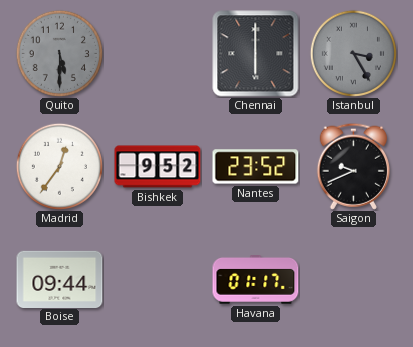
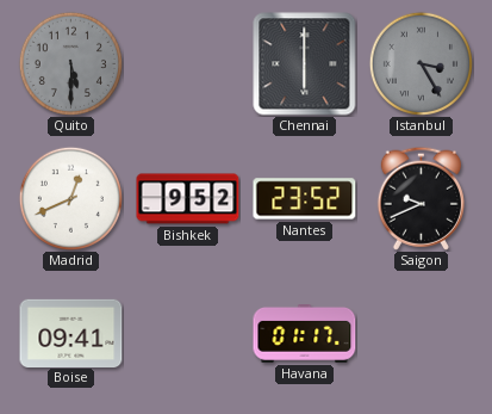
Madrid: 12:36 -> 12:41 (70, 198)
Boise: 09:44 -> 09:41 (71, 333)
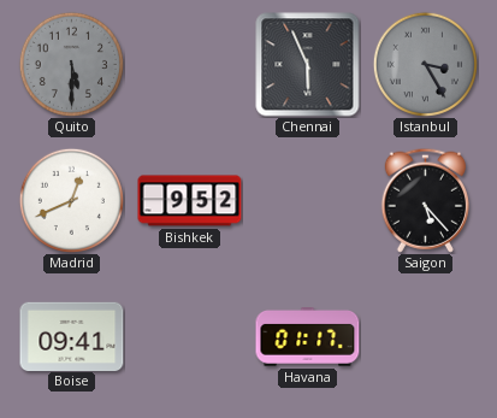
Chennai: 6:00 -> 5:56 (308, 65)
Nantes: 23:52 -> none (305, 199)
Saigon: 9:41 -> 5:23 (425, 200)
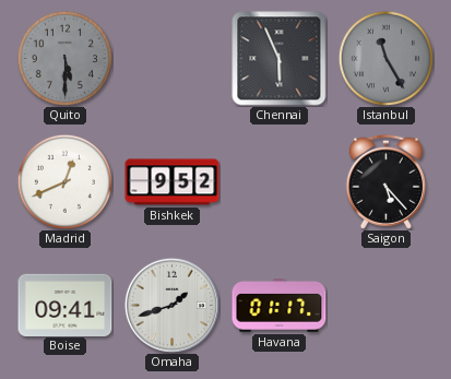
Istanbul: 3:25 -> 11:25 (385, 58)
Omaha: none -> 1:42 (171, 305)
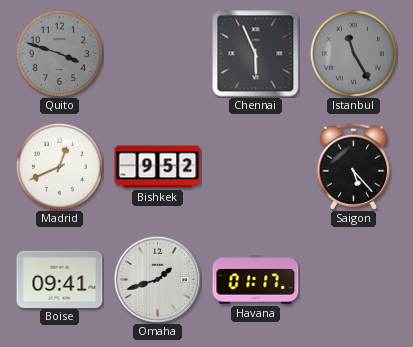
Quito: 5:30 -> 3:48 (59, 53)
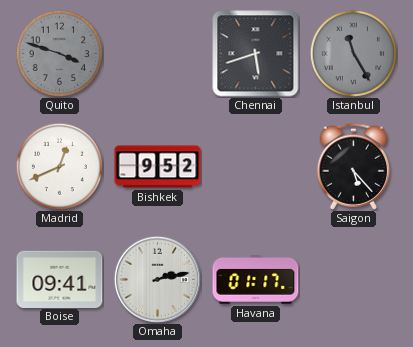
Chennai: 5:56 -> 5:42 (256, 54)
Omaha: 1:42 -> 2:13 (157, 279)
